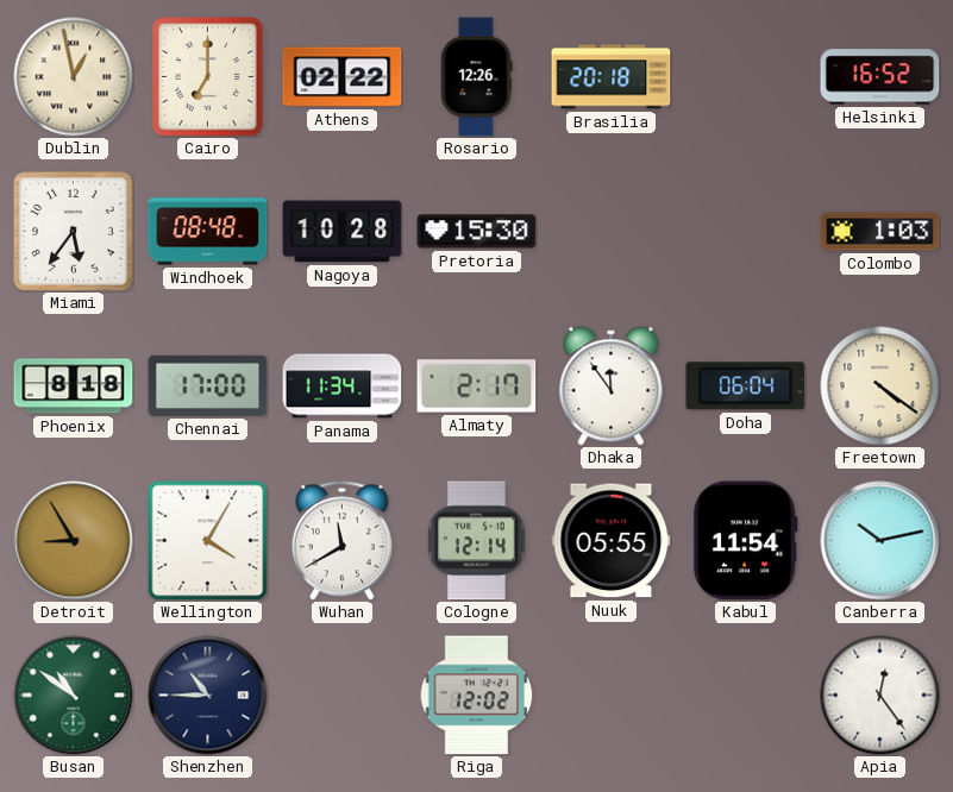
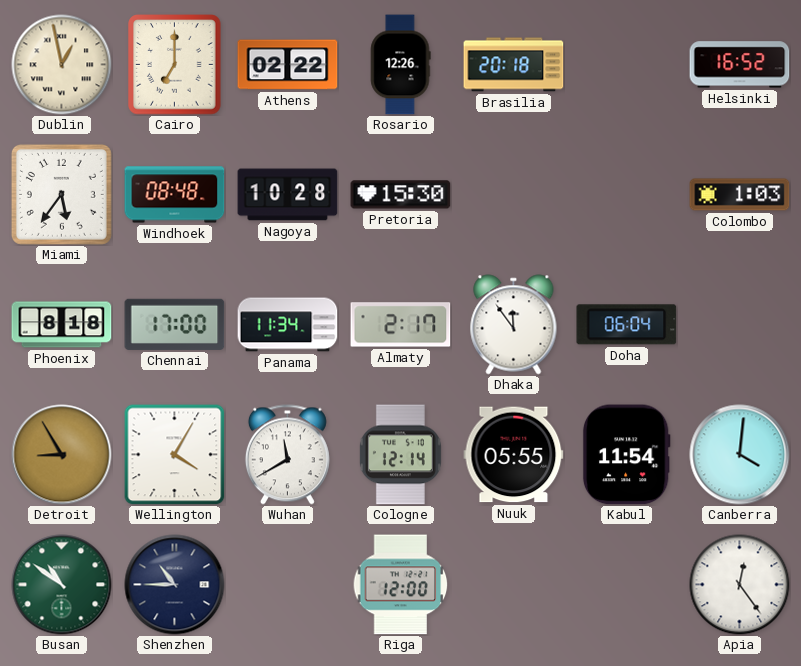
Freetown: 4:21 -> none (880, 386)
Canberra: 10:13 -> 4:01 (740, 455)
Riga: 12:02 -> 12:00 (401, 585)
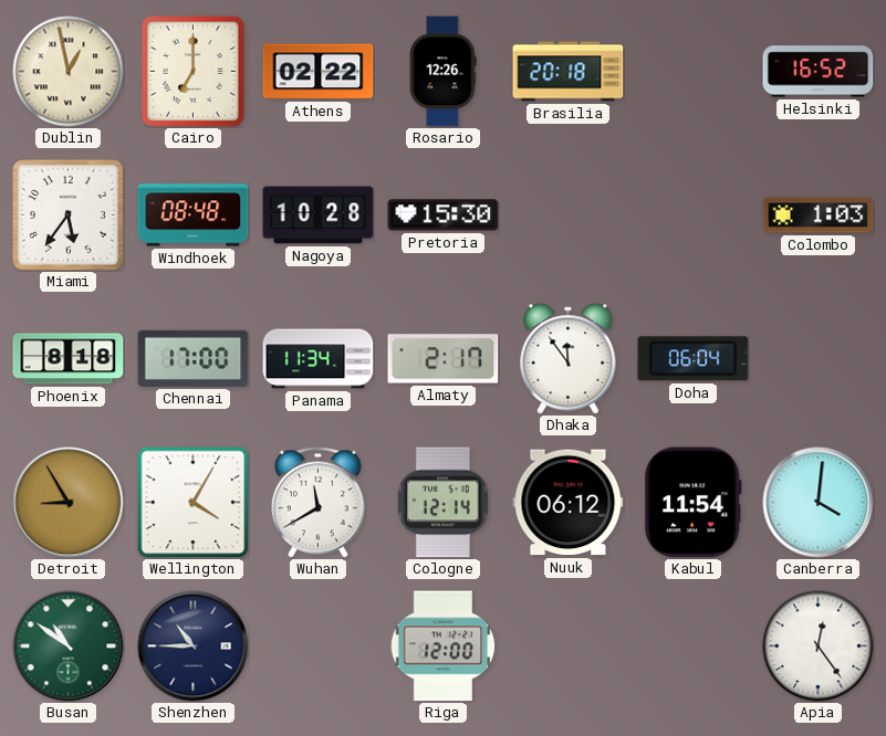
Nuuk: 05:55 -> 06:12 (569, 503)
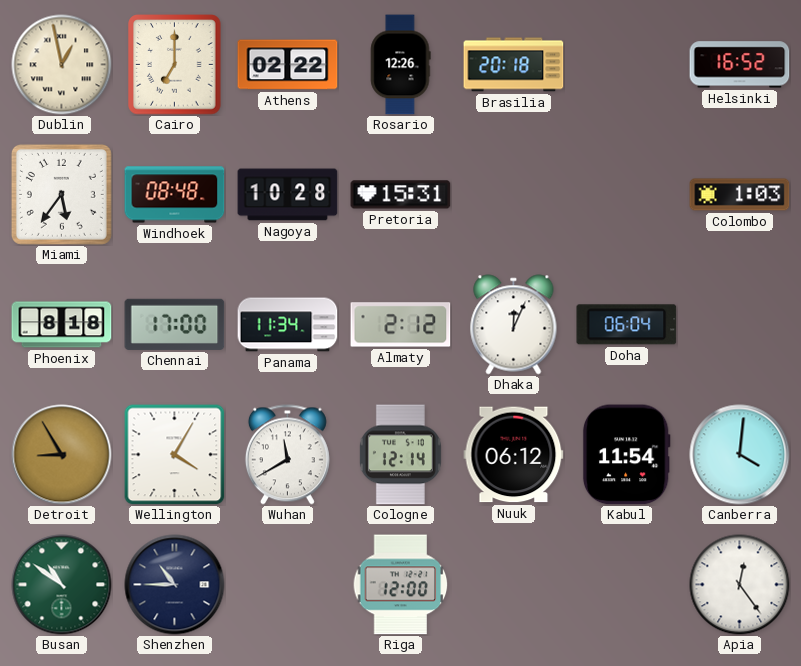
Pretoria: 15:30 -> 15:31 (401, 195)
Almaty: 2:17 -> 2:12 (401, 325)
Dhaka: 11:54 -> 12:04 (514, 325)
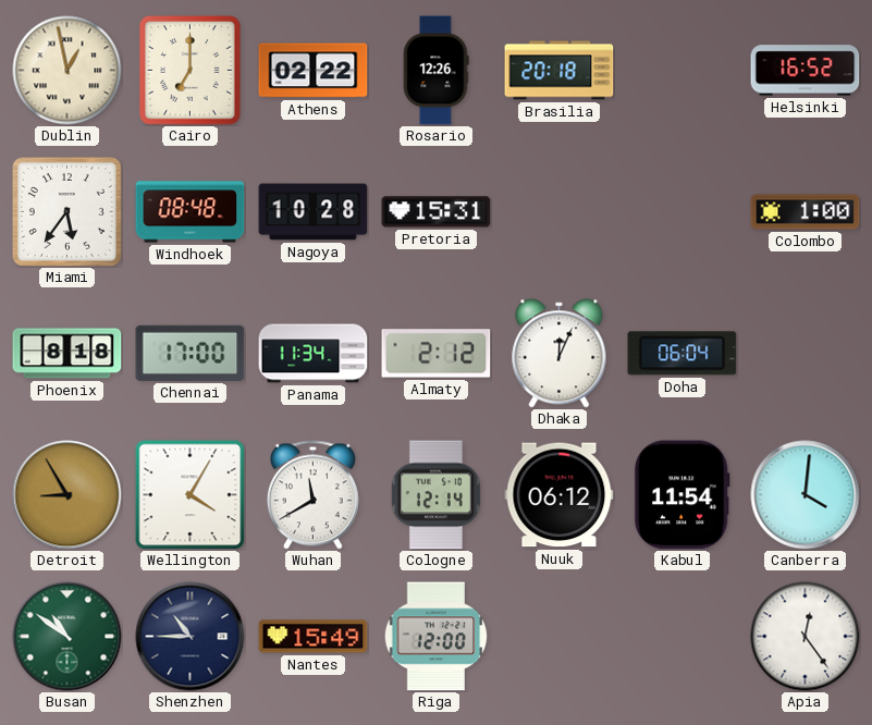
Colombo: 1:03 -> 1:00 (806, 212)
Nantes: none -> 15:49 (314, 637)
